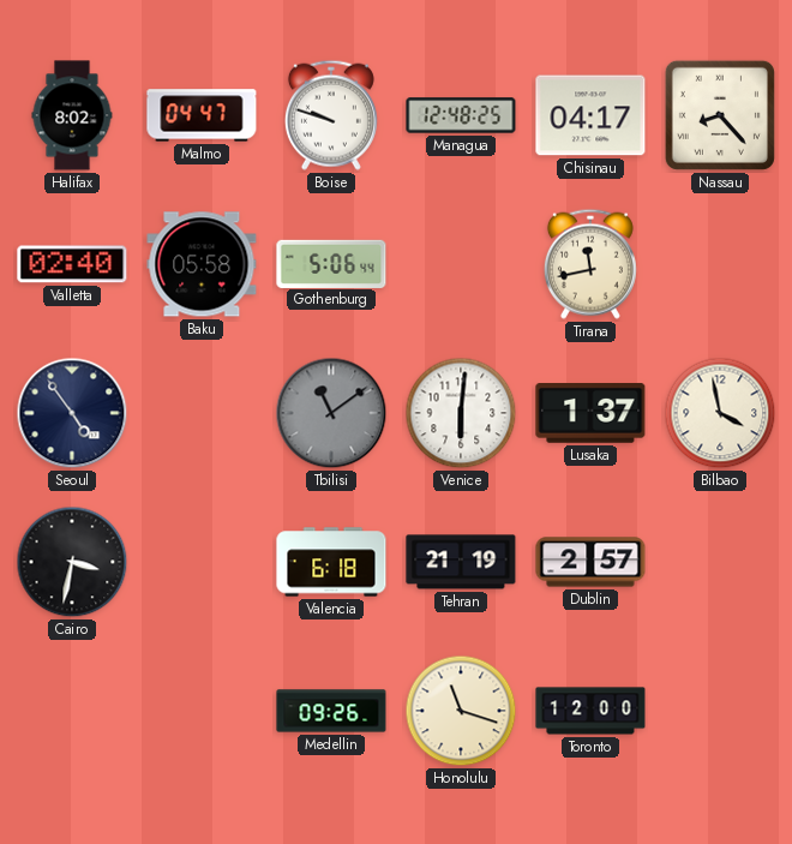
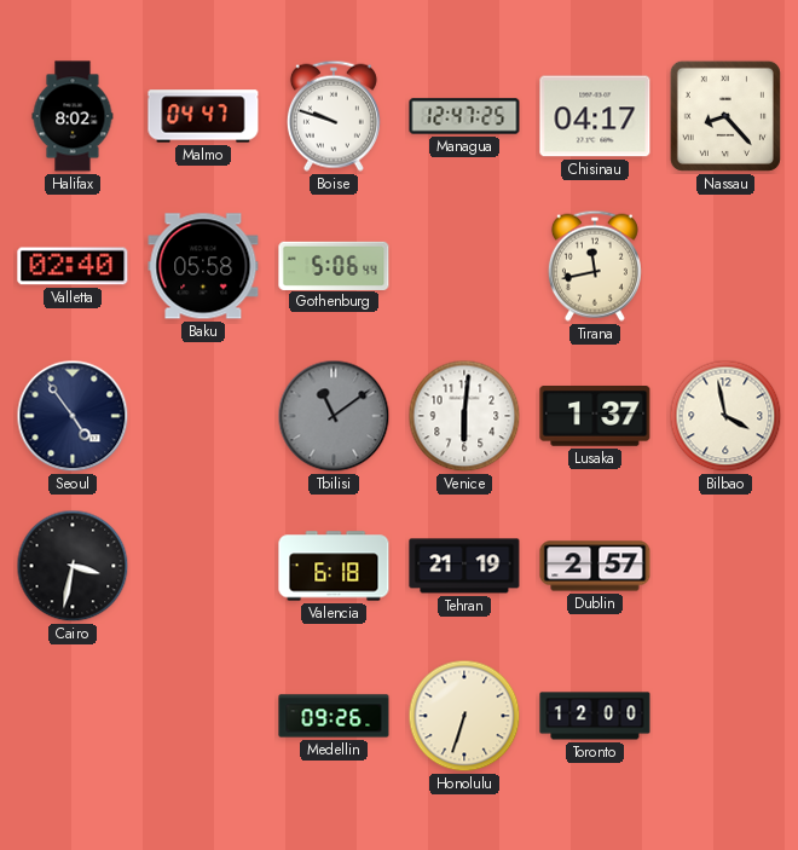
Managua: 12:48 -> 12:47 (464, 116)
Honolulu: 11:18 -> 6:33 (464, 716)
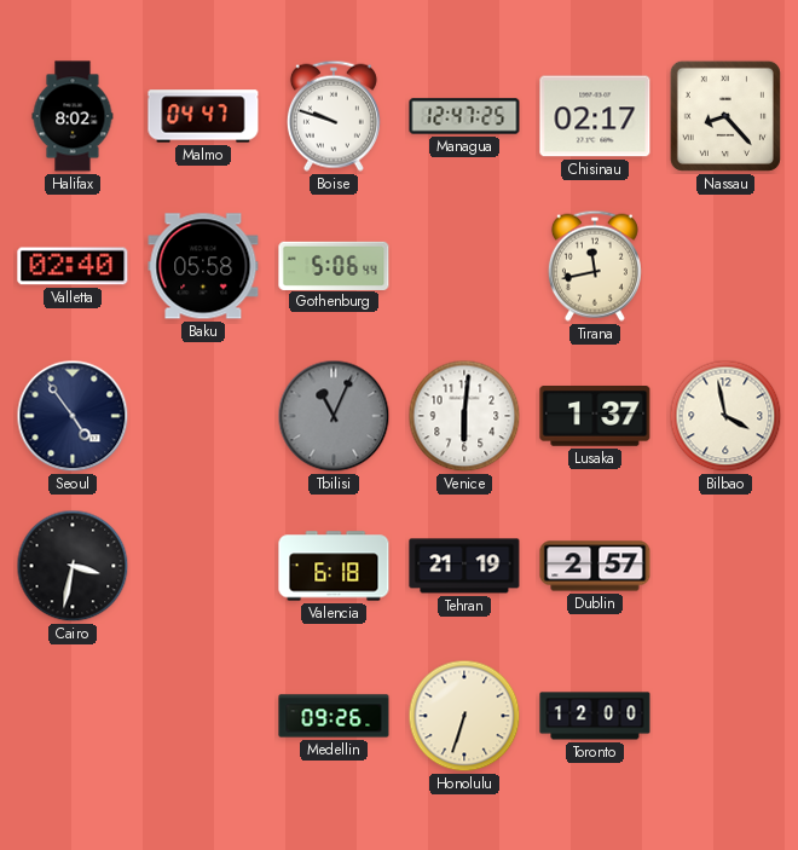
Chisinau: 04:17 -> 02:17 (595, 116)
Tbilisi: 11:09 -> 11:04 (334, 416)
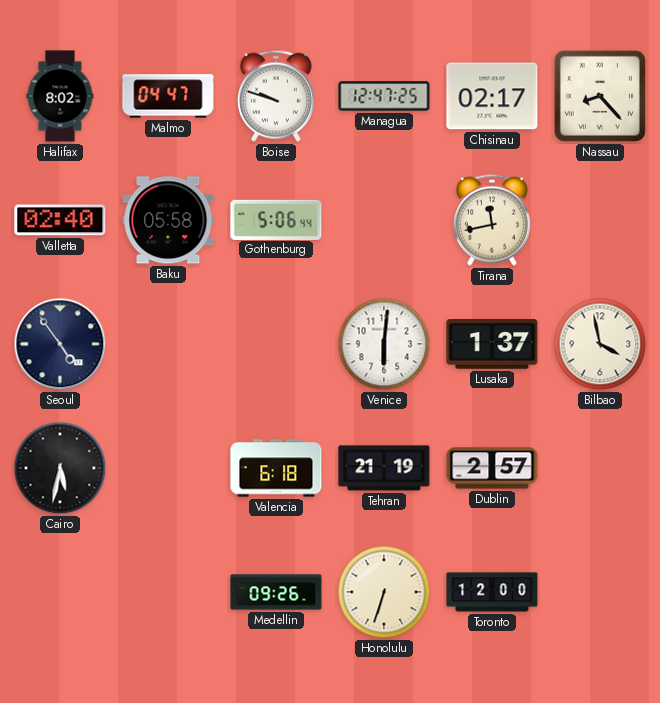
Tbilisi: 11:04 -> none (334, 416)
Cairo: 3:32 -> 5:32 (60, 468)
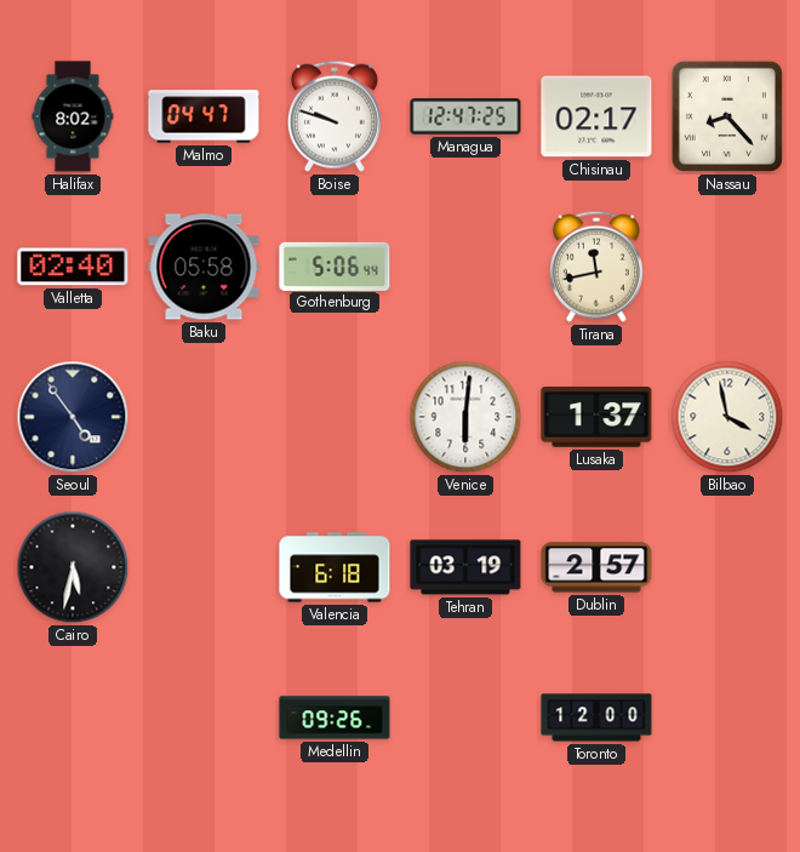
Tehran: 21:19 -> 03:19 (465, 567)
Honolulu: 6:33 -> none (384, 592)
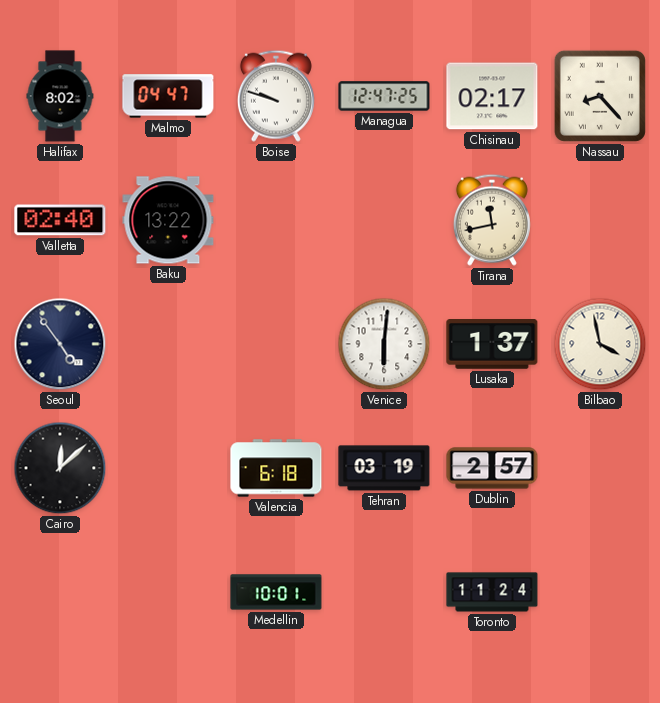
Baku: 05:58 -> 13:22 (168, 220)
Gothenburg: 5:06 -> none (335, 265)
Cairo: 5:32 -> 12:08 (60, 468)
Medellin: 09:26 -> 10:01 (276, 592)
Toronto: 12:00 -> 11:24 (492, 592)
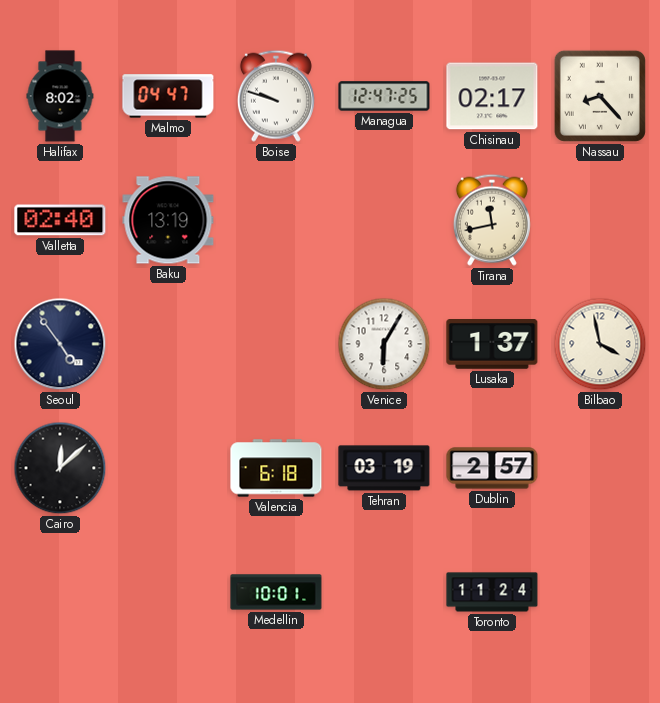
Baku: 13:22 -> 13:19 (168, 220)
Venice: 6:01 -> 6:05 (384, 344)
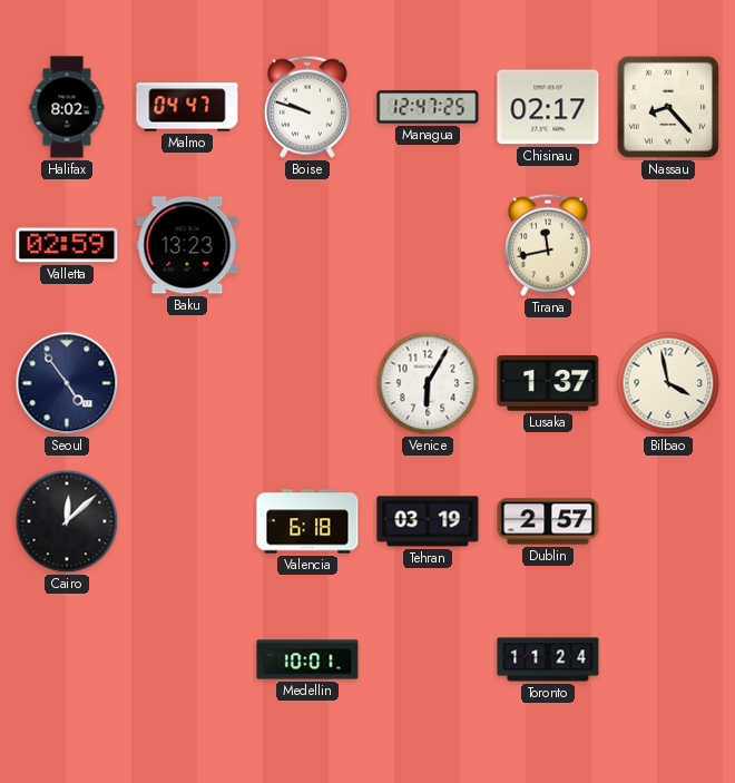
Valletta: 02:40 -> 02:59 (67, 245)
Baku: 13:19 -> 13:23 (187, 245)
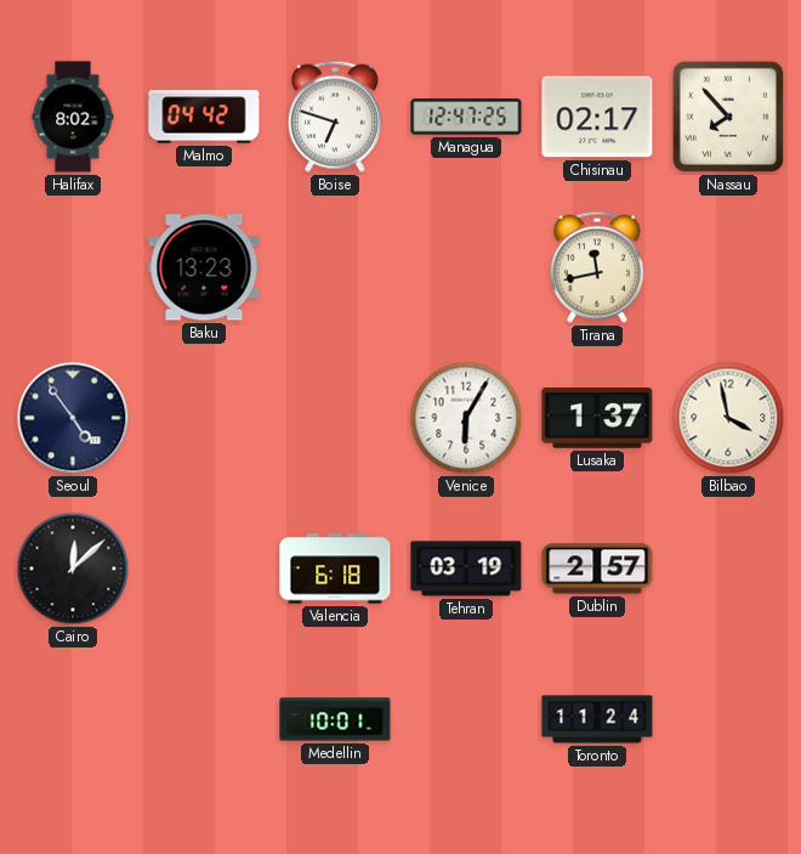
Malmo: 04:47 -> 04:42 (204, 117)
Boise: 9:48 -> 6:48 (335, 117)
Nassau: 8:23 -> 7:53 (728, 117)
Valletta: 02:59 -> none (67, 245)
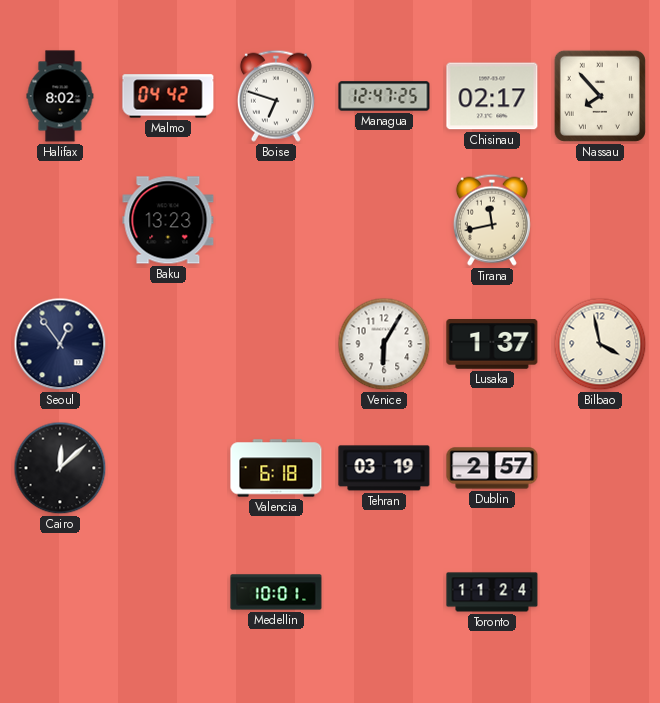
Seoul: 4:54 -> 12:54 (60, 344)
